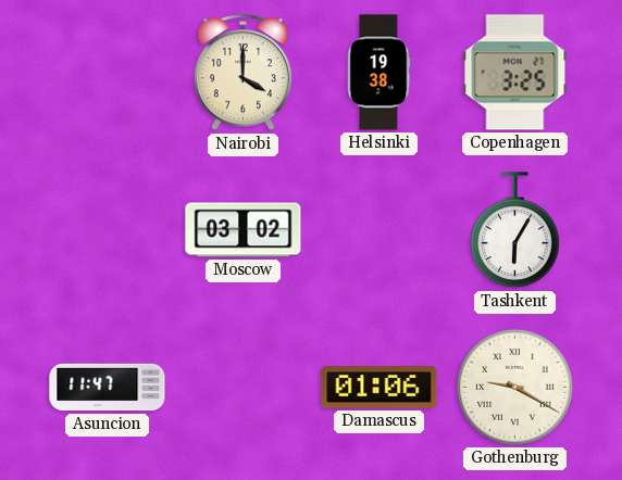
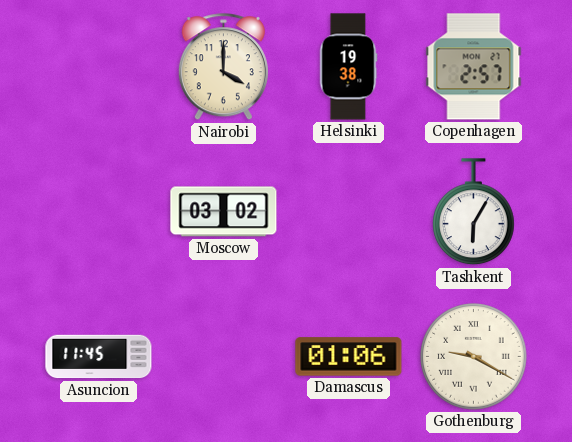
Copenhagen: 3:25 -> 2:57 (474, 67)
Asuncion: 11:47 -> 11:45 (99, 357)
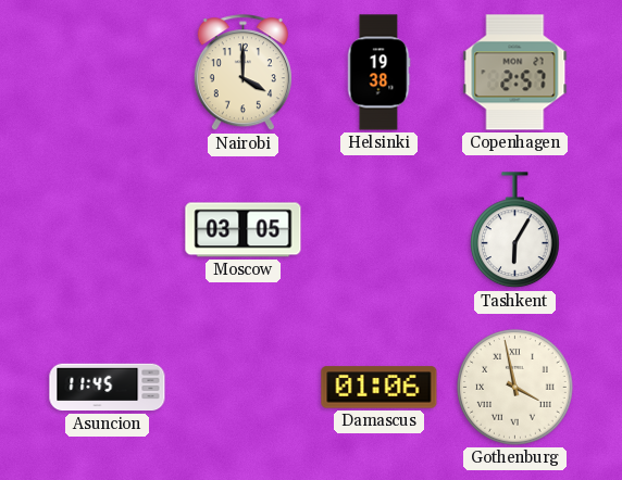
Moscow: 03:02 -> 03:05 (244, 230)
Gothenburg: 9:20 -> 3:58 (515, 388)
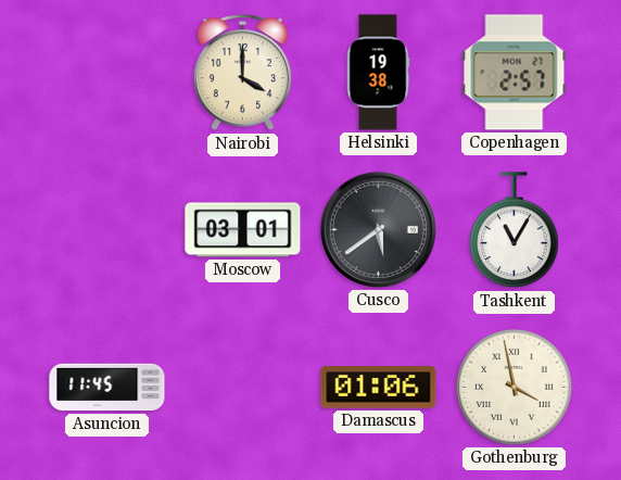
Moscow: 03:05 -> 03:01 (243, 230)
Cusco: none -> 5:39 (378, 229)
Tashkent: 6:05 -> 11:05 (515, 230)
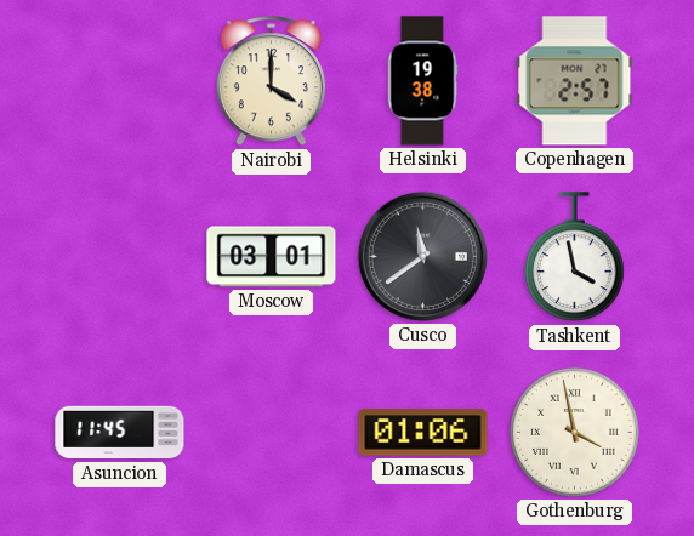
Cusco: 5:39 -> 11:39 (422, 256)
Tashkent: 11:05 -> 3:58 (575, 257)
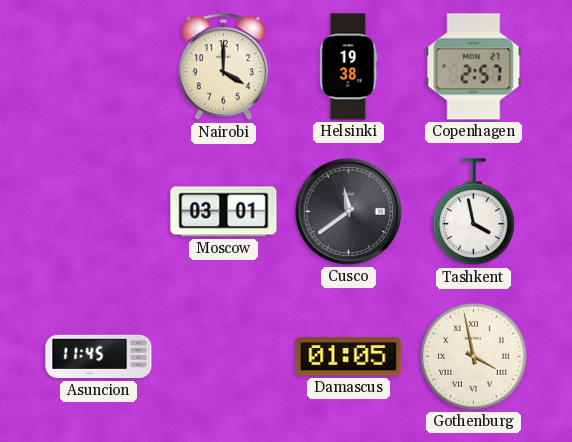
Damascus: 01:06 -> 01:05 (349, 357)
